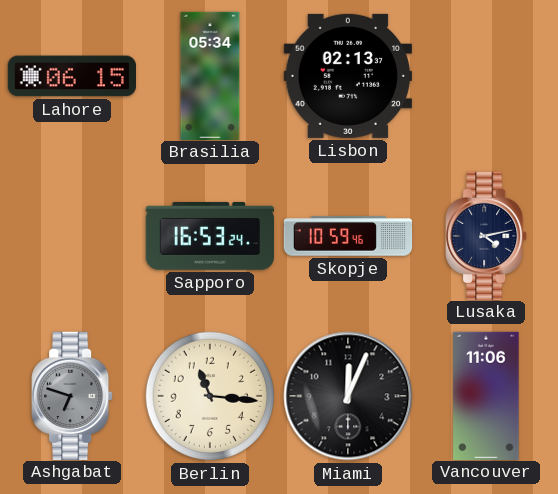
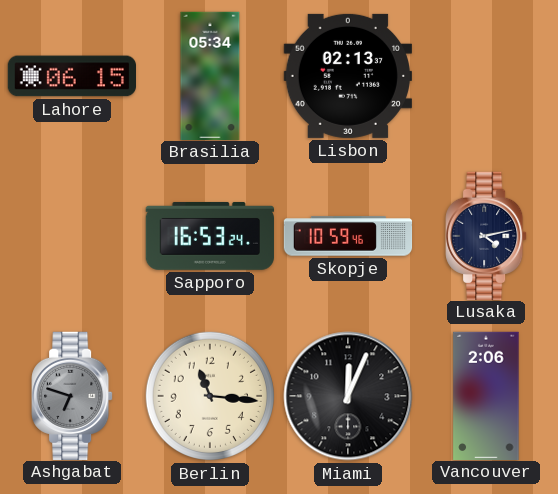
Vancouver: 11:06 -> 2:06 (486, 395)
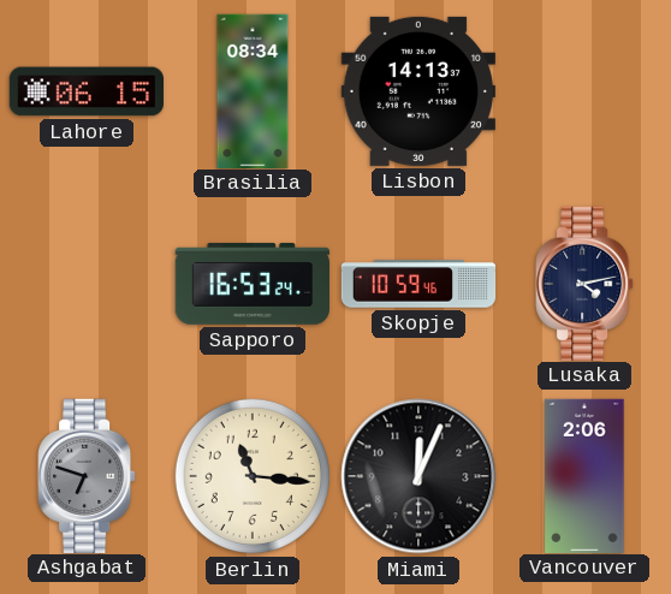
Brasilia: 05:34 -> 08:34 (253, 90)
Lisbon: 02:13 -> 14:13 (418, 91)
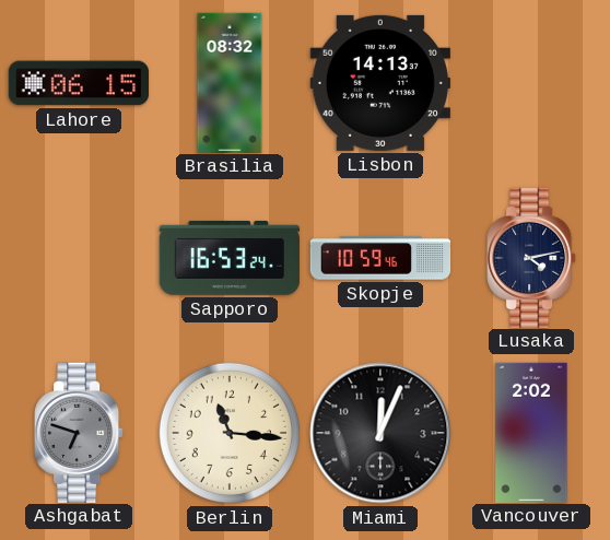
Brasilia: 08:34 -> 08:32 (230, 82)
Vancouver: 2:06 -> 2:02 (531, 432)
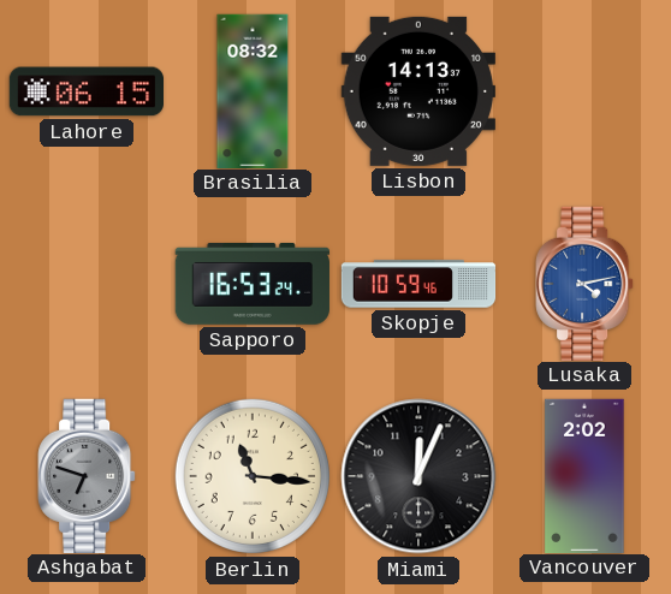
Lusaka dial: navy -> blue (584, 283)
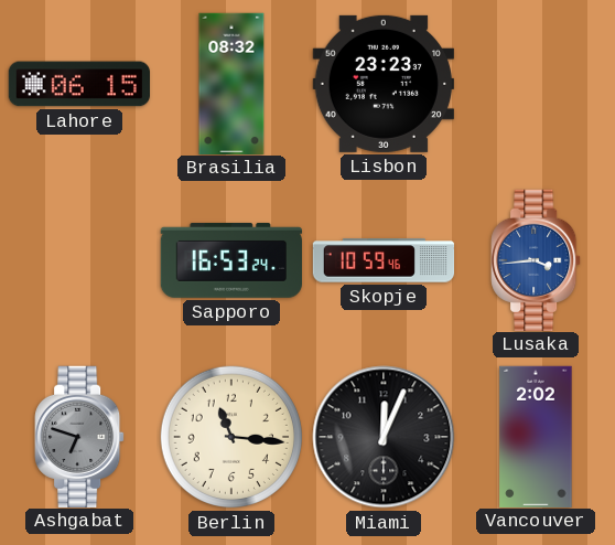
Lisbon: 14:13 -> 23:23 (384, 84)
Lusaka: 4:13 -> 3:44 (536, 259)
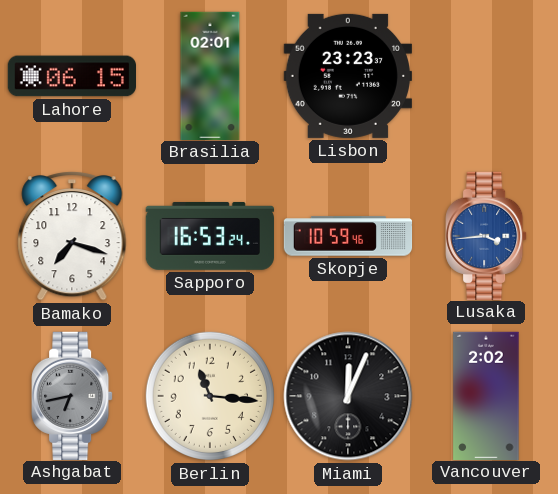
Brasilia: 08:32 -> 02:01 (210, 75)
Bamako: none -> 7:18 (72, 236)
Ashgabat: 6:48 -> 6:43 (72, 395)
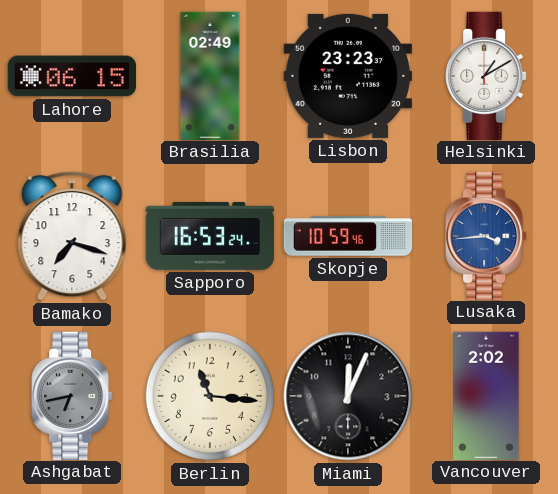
Brasilia: 02:01 -> 02:49 (210, 75)
Helsinki: none -> 1:10 (486, 75)
